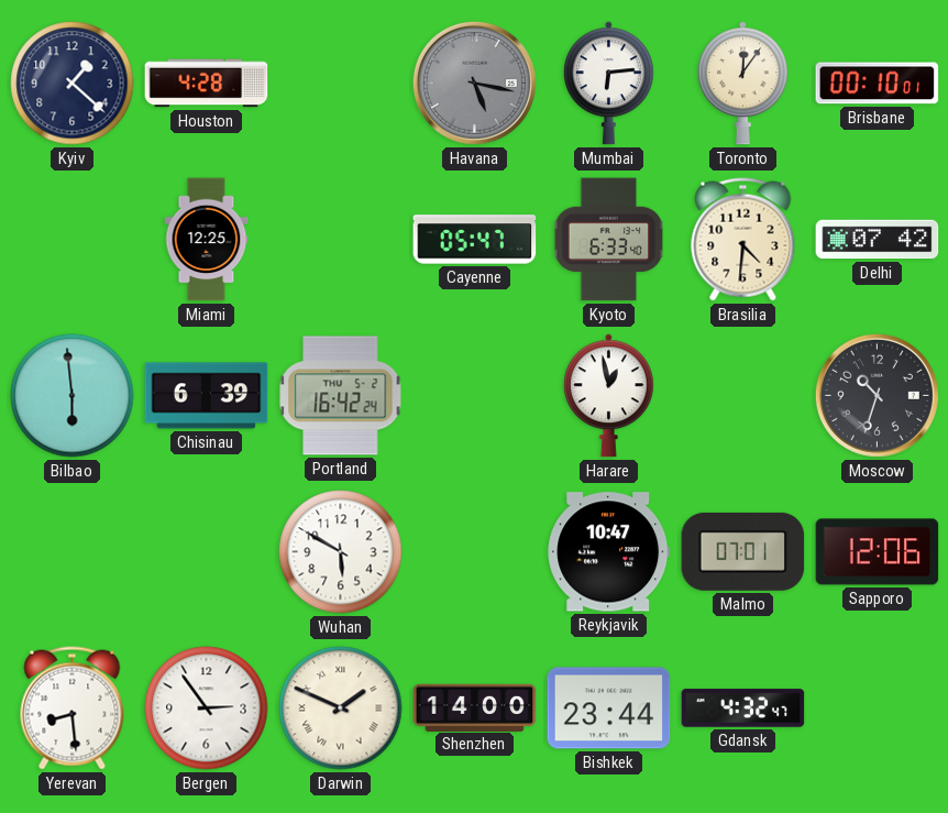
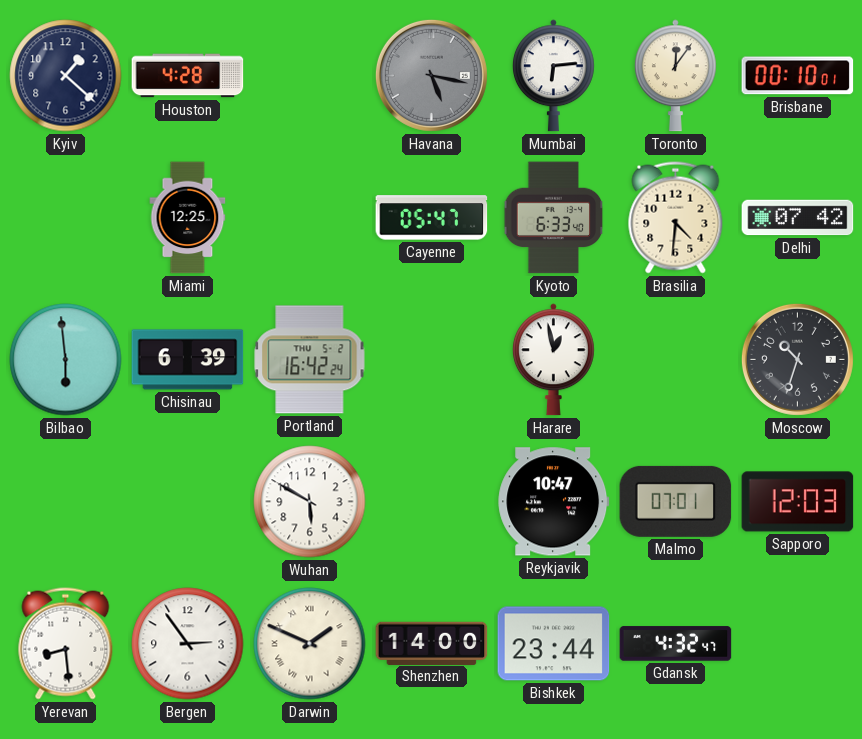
Sapporo: 12:06 -> 12:03 (798, 502)
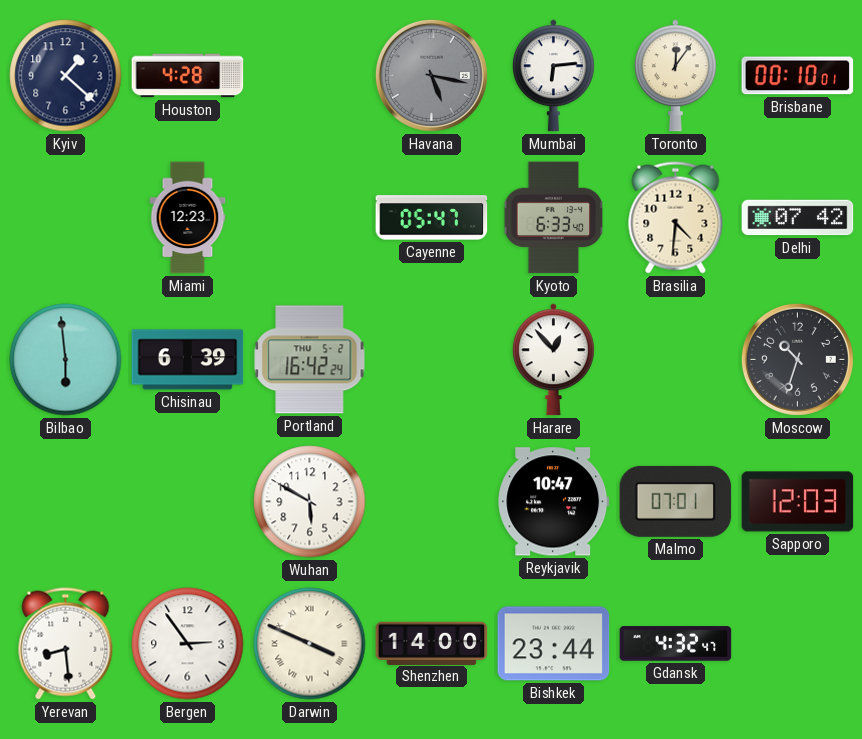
Miami: 12:25 -> 12:23 (188, 218)
Harare: 12:58 -> 12:53 (553, 360)
Darwin: 1:49 -> 3:49 (310, 644)
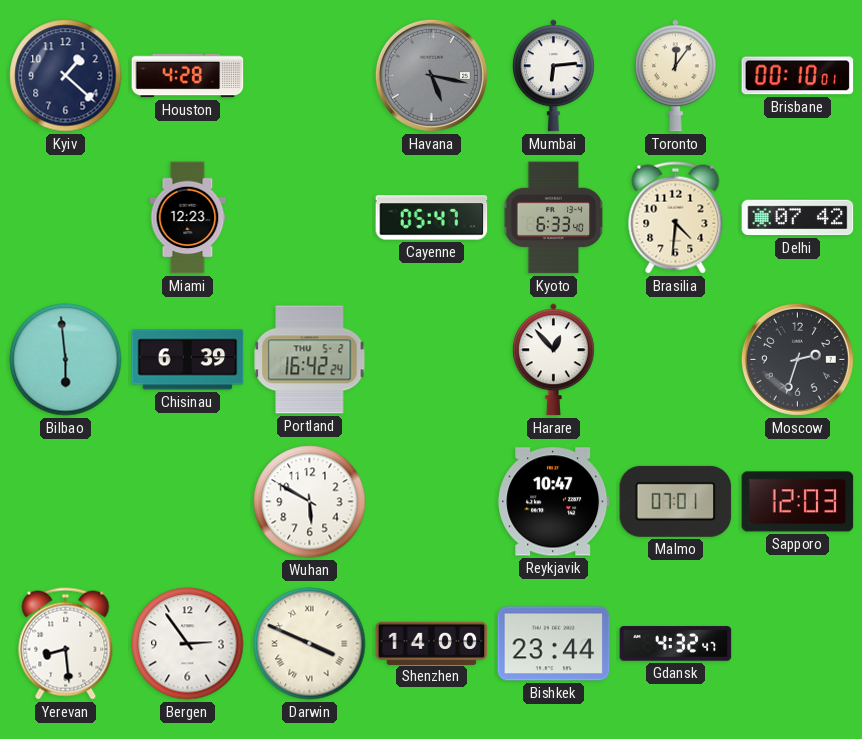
Moscow: 10:33 -> 2:33 (797, 359)
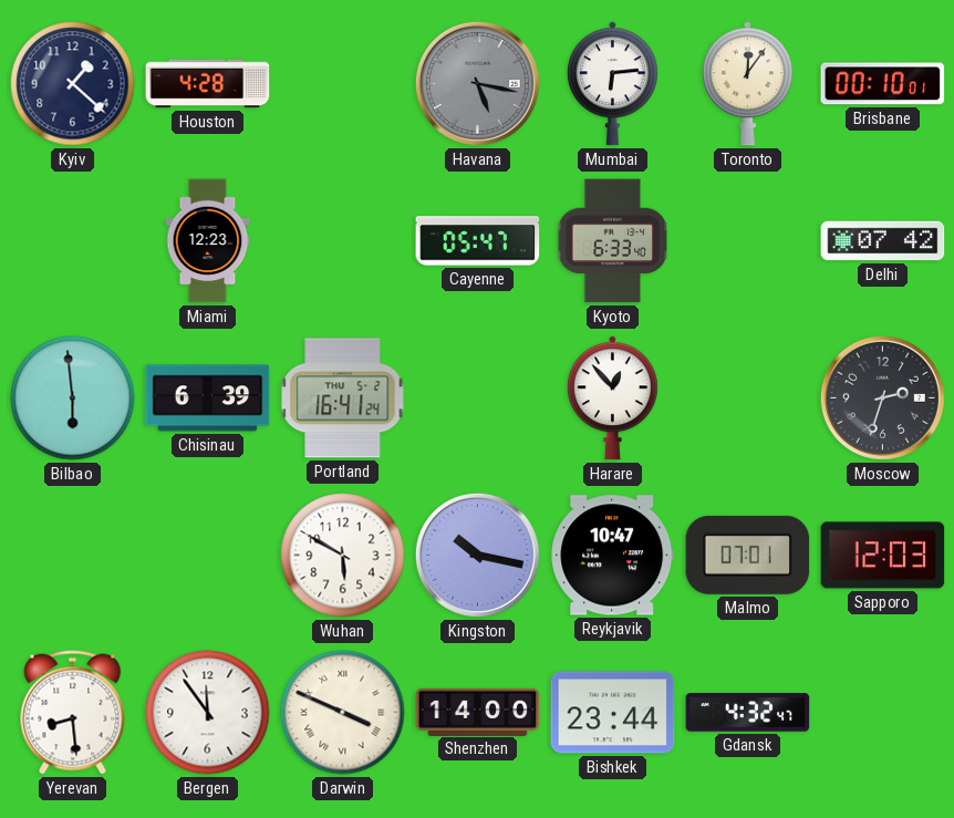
Brasilia: 4:31 -> none (676, 218)
Portland: 16:42 -> 16:41 (343, 398)
Kingston: none -> 10:17 (477, 555)
Bergen: 2:54 -> 11:54 (208, 713)
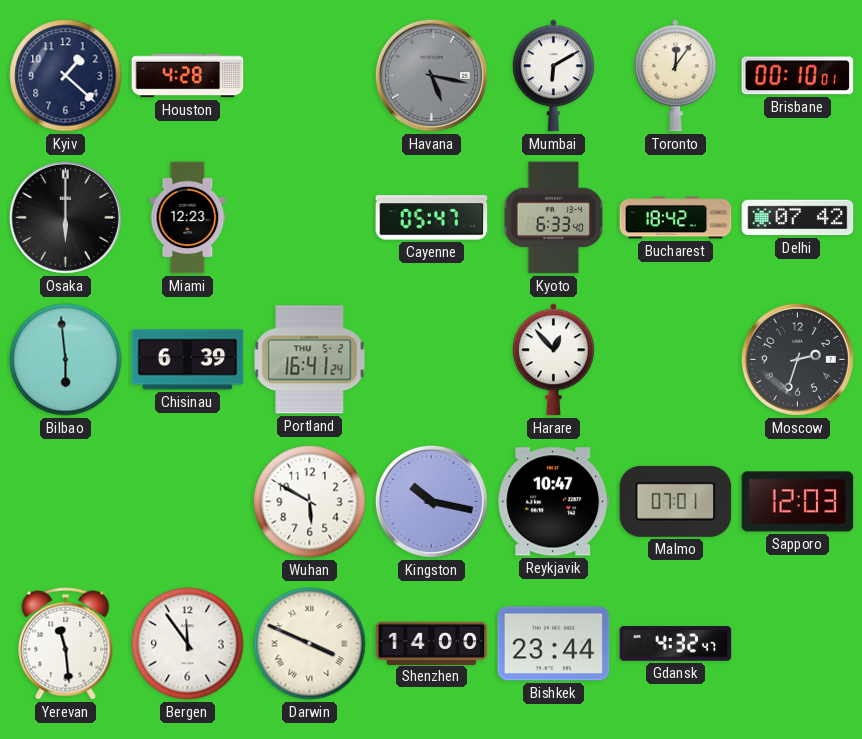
Mumbai: 6:14 -> 6:10 (553, 76)
Osaka: none -> 6:00 (65, 217)
Bucharest: none -> 18:42 (676, 218)
Yerevan: 8:29 -> 11:29 (66, 644)
